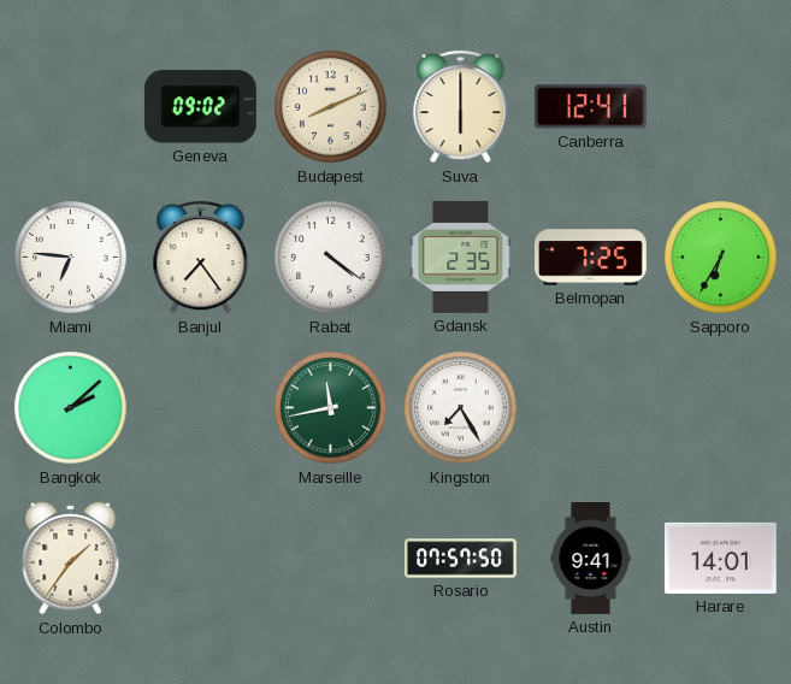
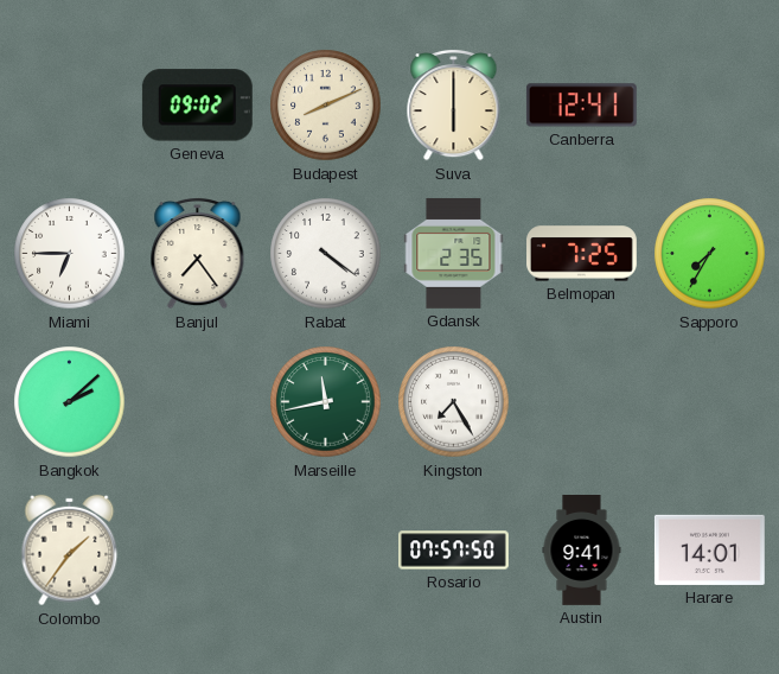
Miami: 6:46 -> 6:45 (70, 254)
Sapporo: 6:35 -> 7:35 (710, 254)
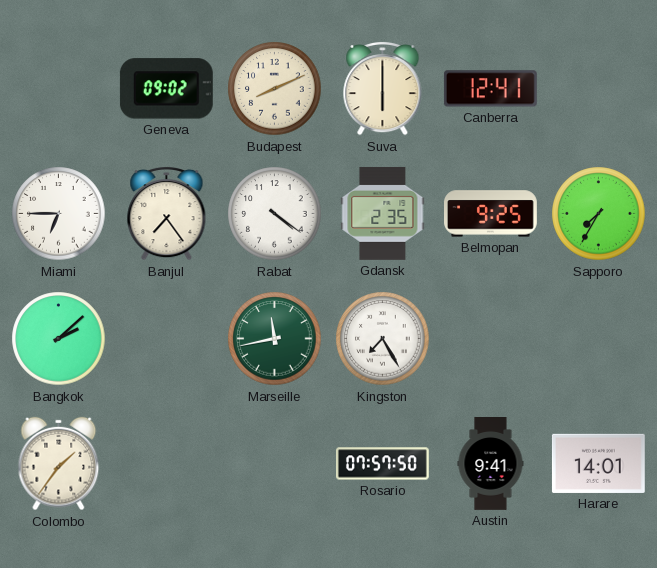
Belmopan: 7:25 -> 9:25 (491, 214)
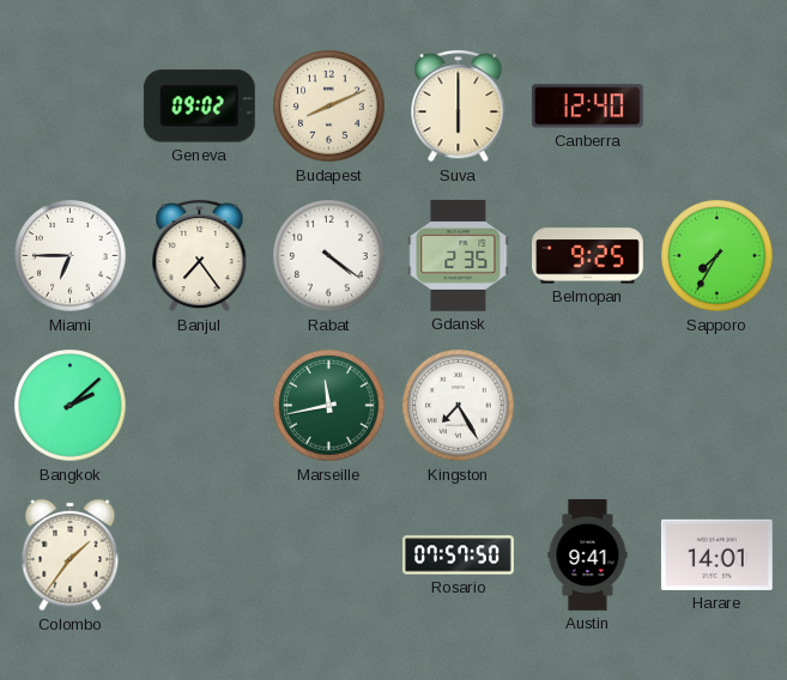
Canberra: 12:41 -> 12:40 (587, 107)
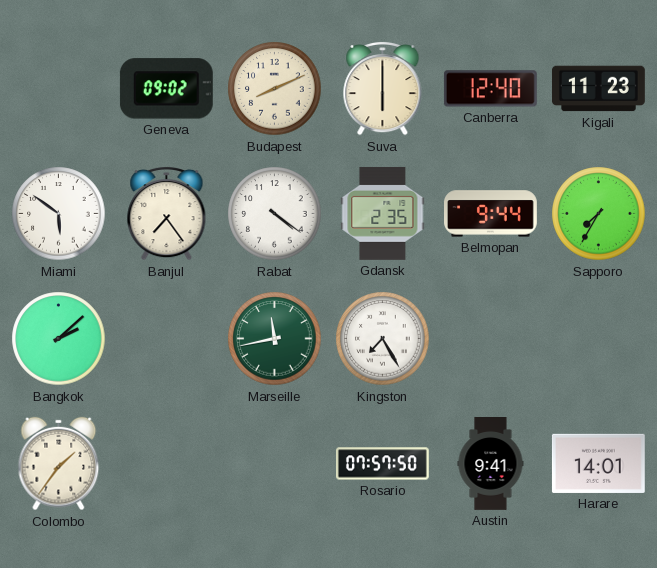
Kigali: none -> 11:23 (598, 89)
Miami: 6:45 -> 5:51 (59, 214)
Belmopan: 9:25 -> 9:44 (491, 214)
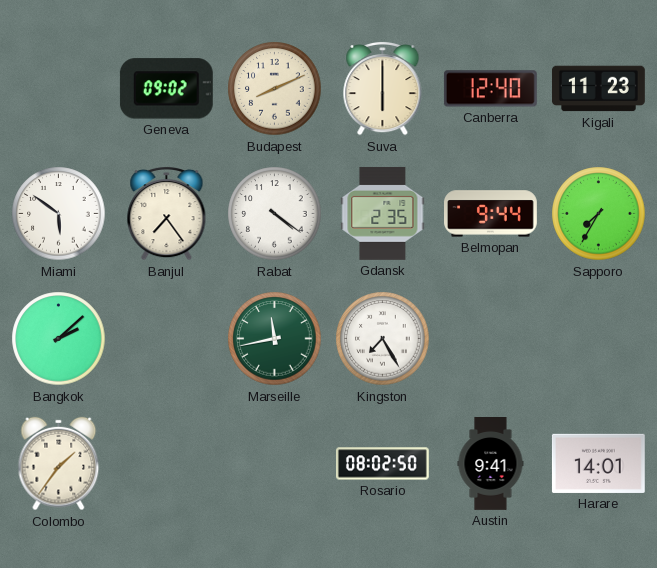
Rosario: 07:57 -> 08:02 (383, 464)
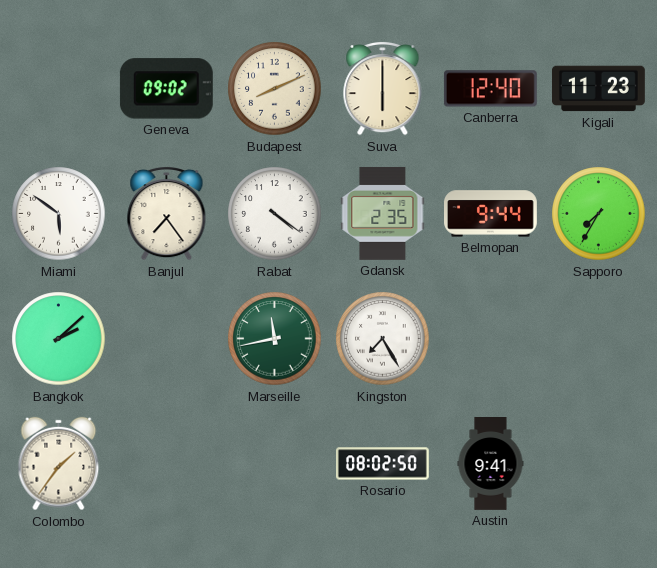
Harare: 14:01 -> none (598, 463)
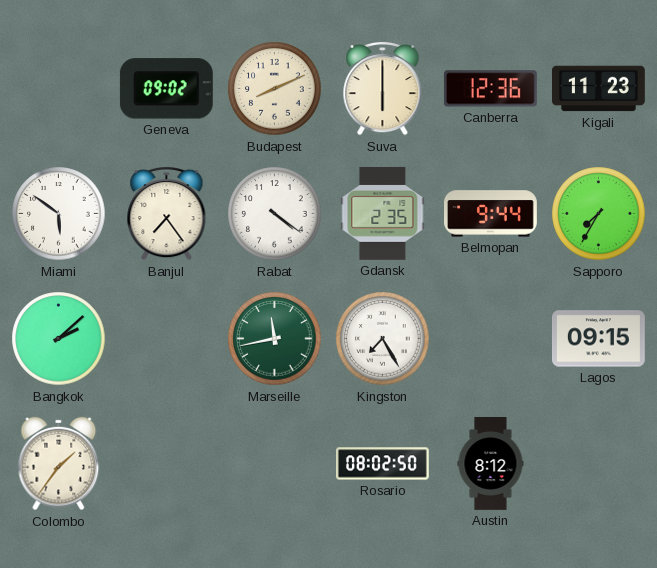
Canberra: 12:40 -> 12:36 (490, 89)
Lagos: none -> 09:15 (598, 339)
Austin: 9:41 -> 8:12 (491, 464)
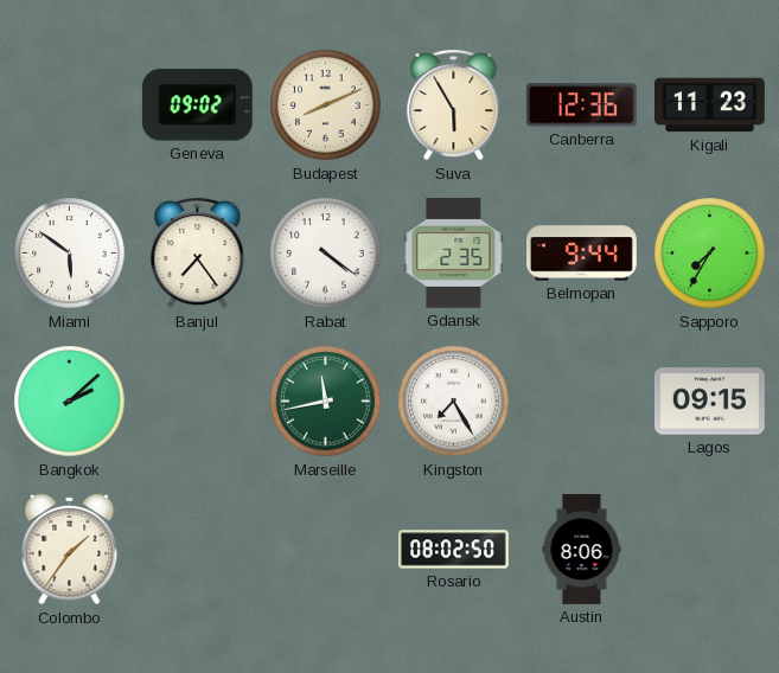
Suva: 6:00 -> 5:55 (454, 104)
Austin: 8:12 -> 8:06 (582, 550)
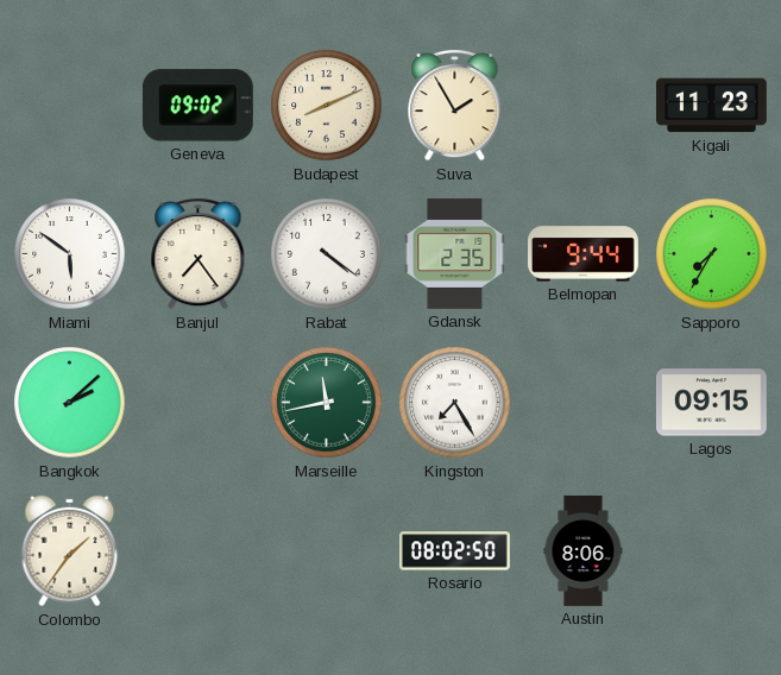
Suva: 5:55 -> 1:55 (455, 105)
Canberra: 12:36 -> none (581, 105)
